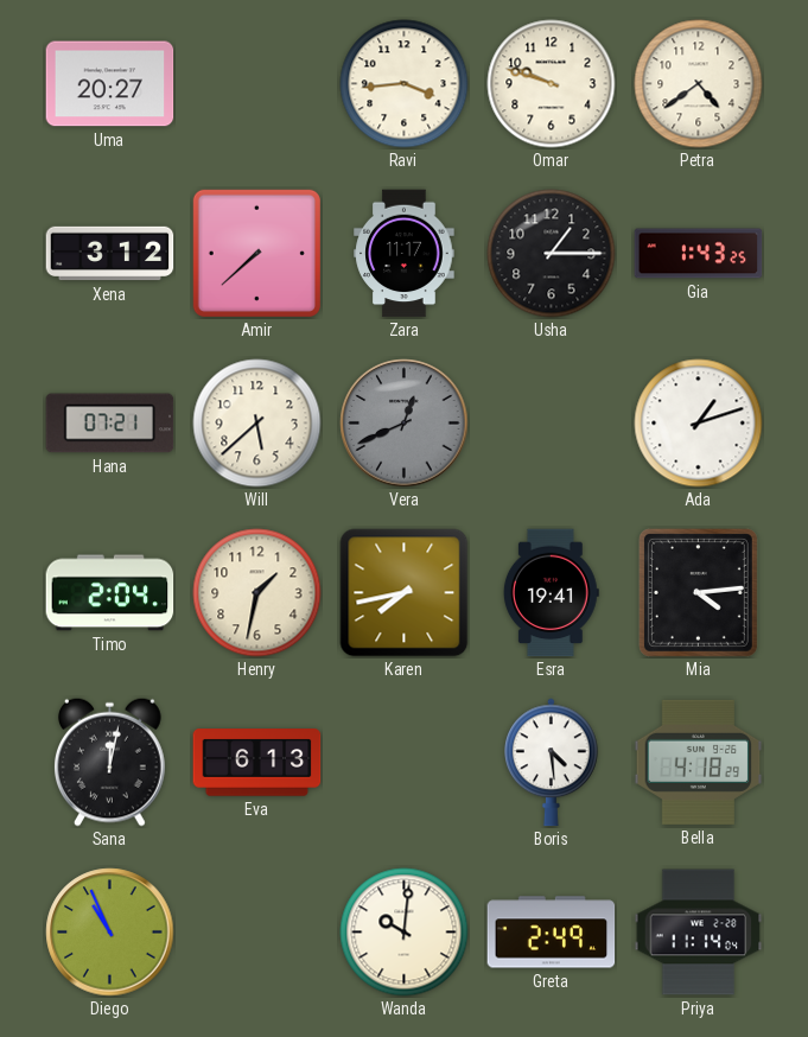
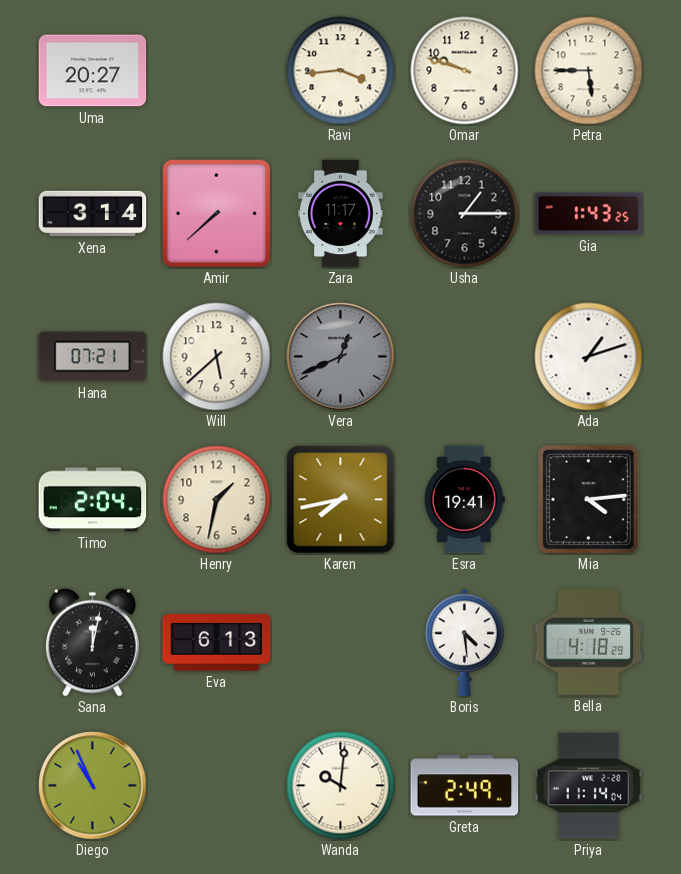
Petra: 4:39 -> 5:45 (589, 71)
Xena: 3:12 -> 3:14 (93, 214)
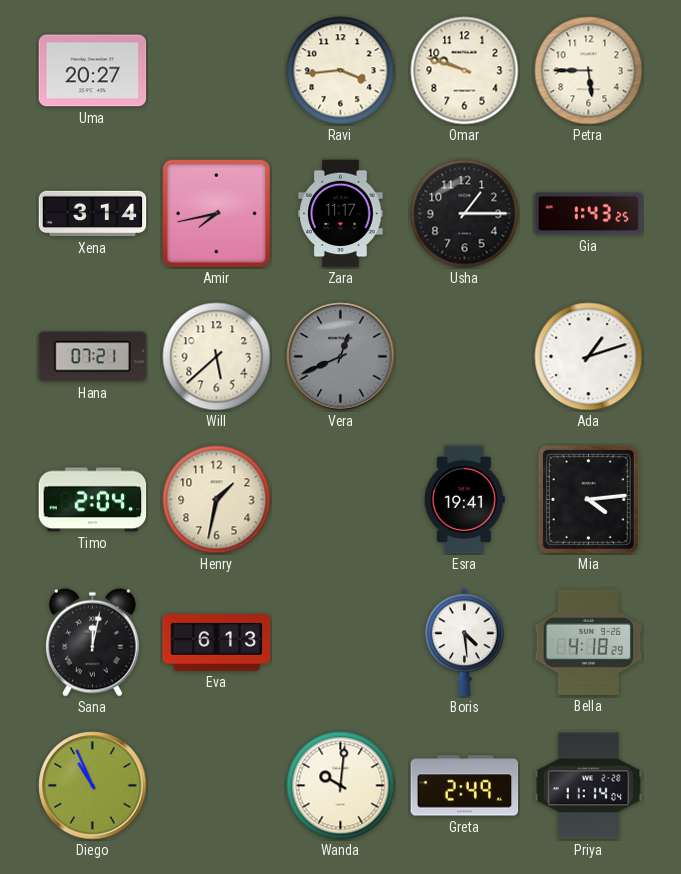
Amir: 7:38 -> 7:43 (216, 213)
Karen: 7:43 -> none (341, 500)
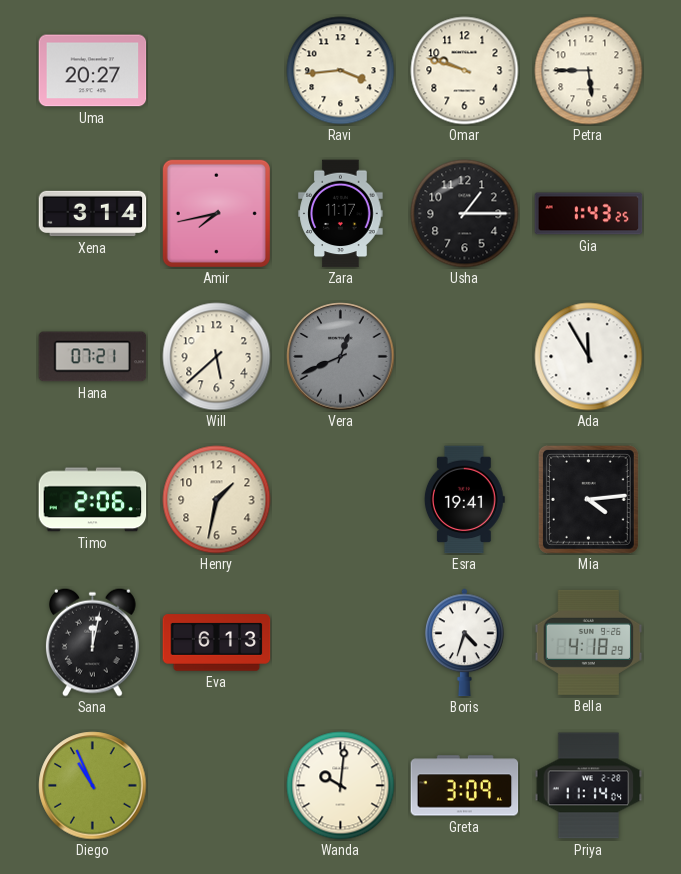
Ada: 1:12 -> 11:55 (589, 357)
Timo: 2:04 -> 2:06 (93, 500)
Boris: 4:29 -> 4:33 (465, 643)
Greta: 2:49 -> 3:09 (465, 786)
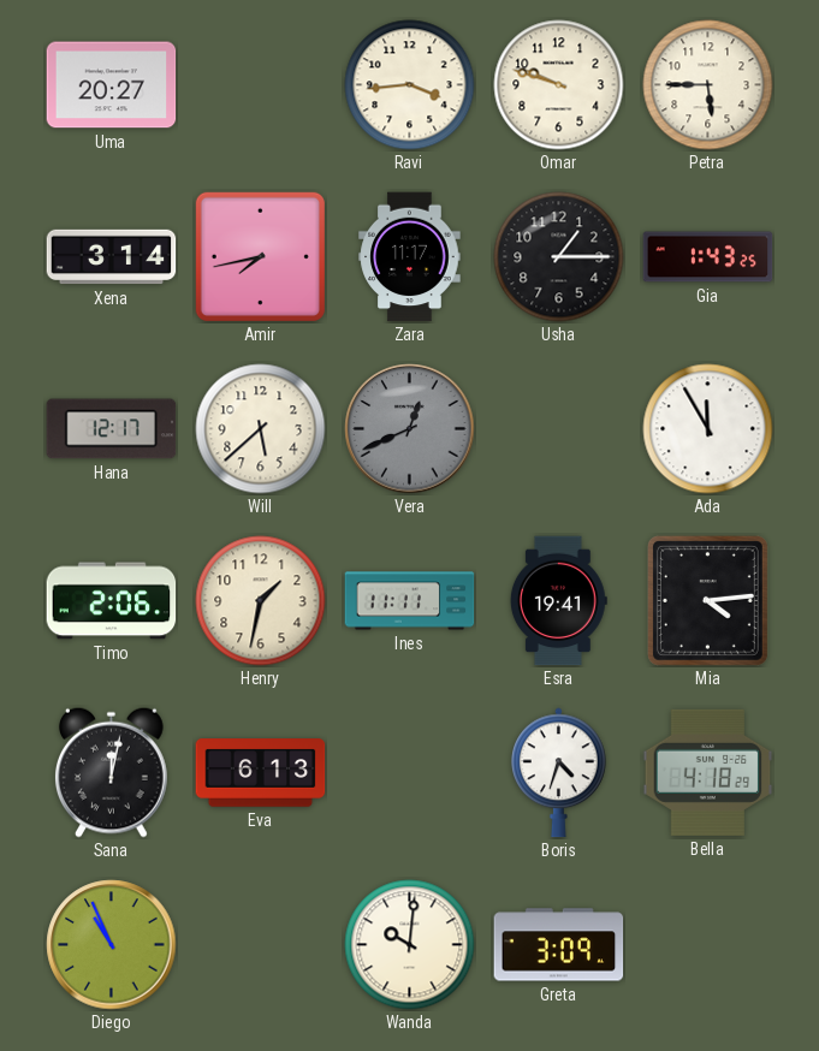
Hana: 07:21 -> 12:17 (112, 429)
Ines: none -> 11:11 (410, 601)
Priya: 11:14 -> none (589, 786)
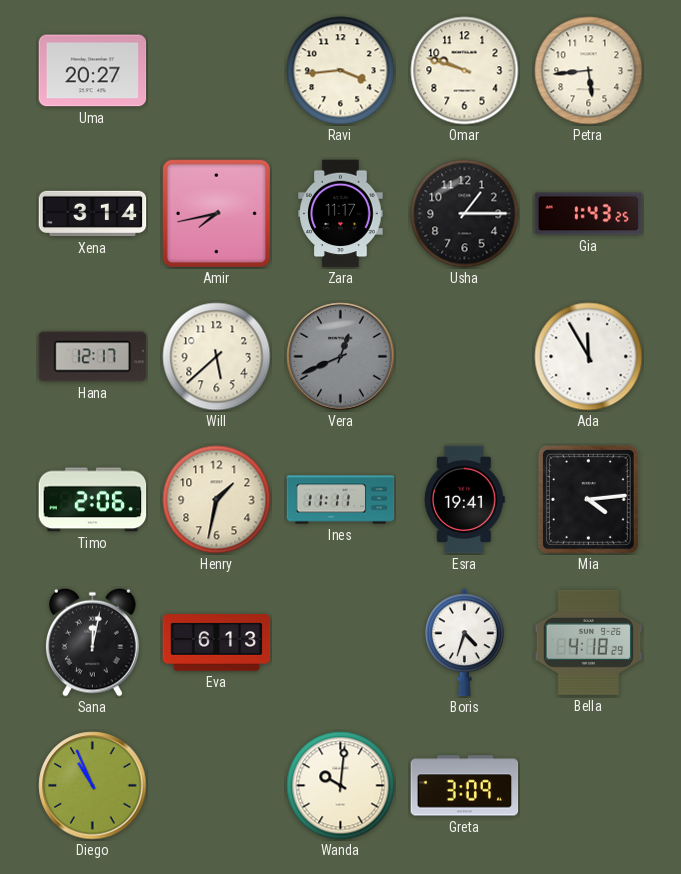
Petra: 5:45 -> 5:44 (589, 71)
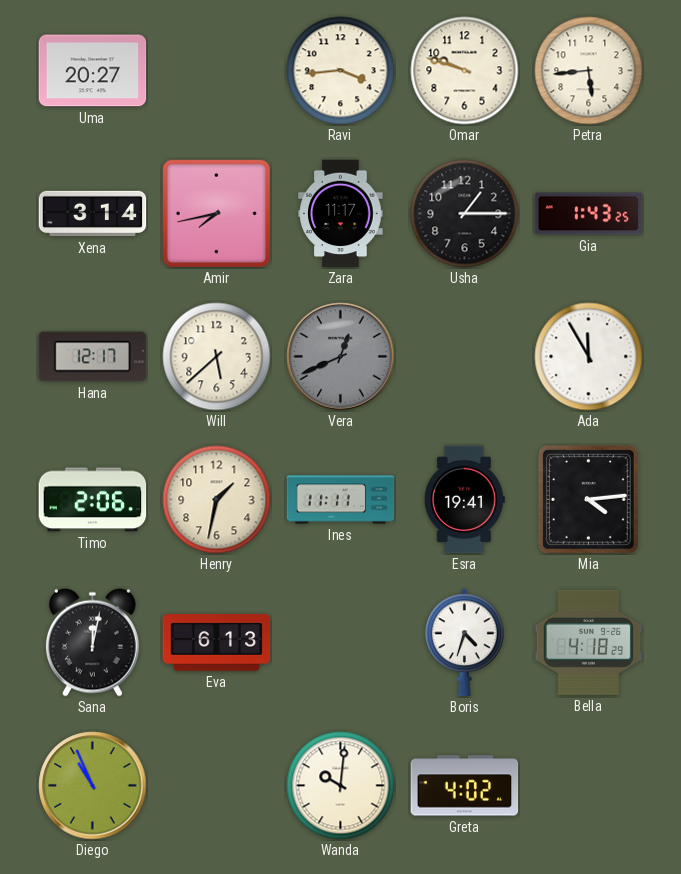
Greta: 3:09 -> 4:02 (465, 786)
